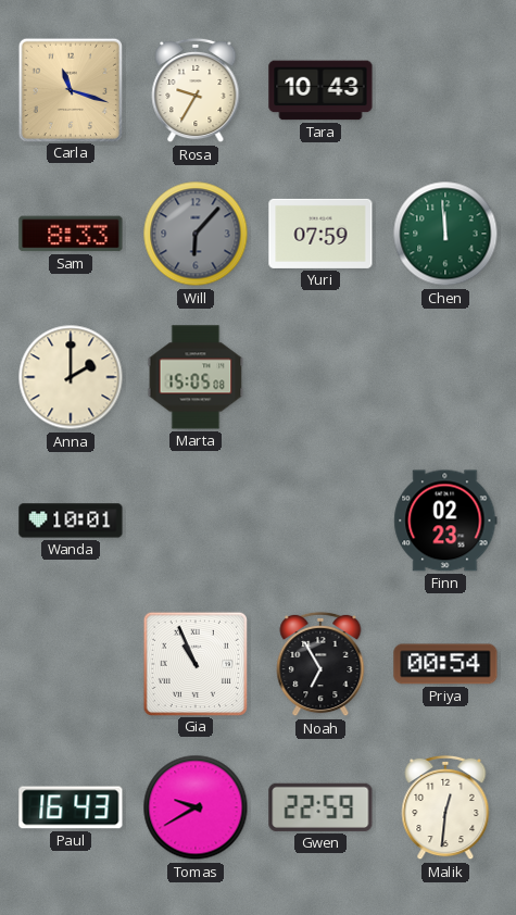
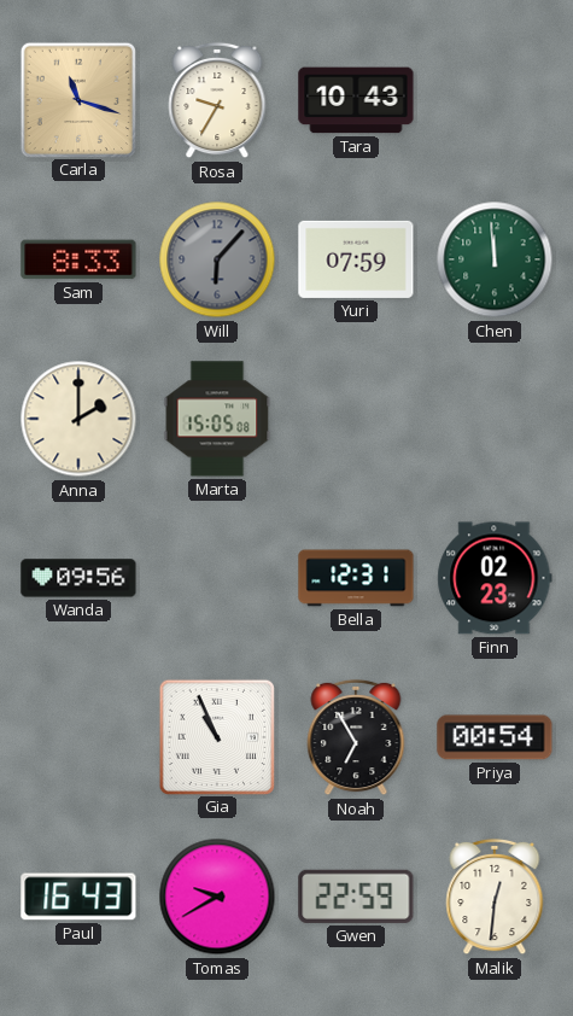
Wanda: 10:01 -> 09:56 (78, 578)
Bella: none -> 12:31 (356, 578)
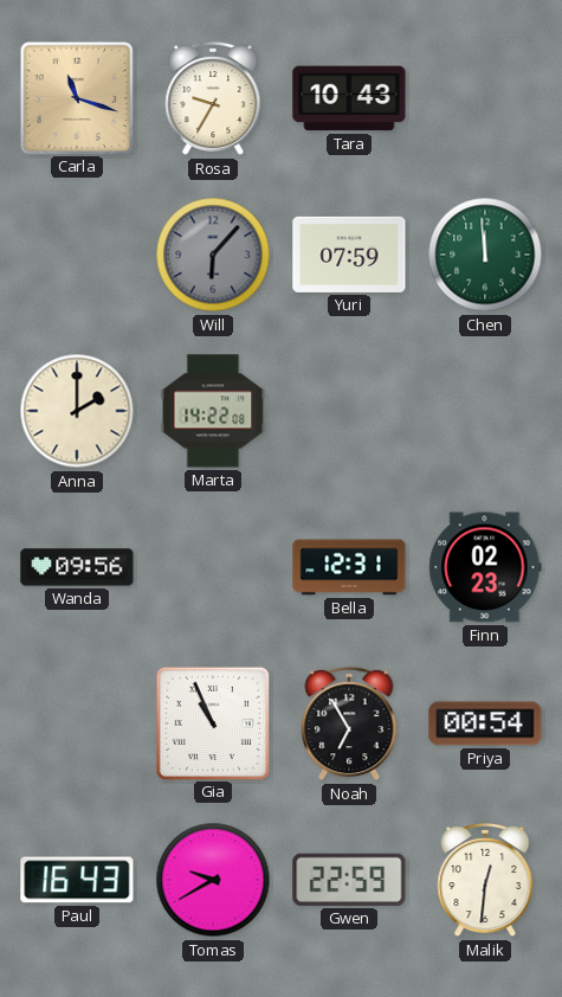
Sam: 8:33 -> none (78, 259)
Marta: 15:05 -> 14:22 (213, 411)
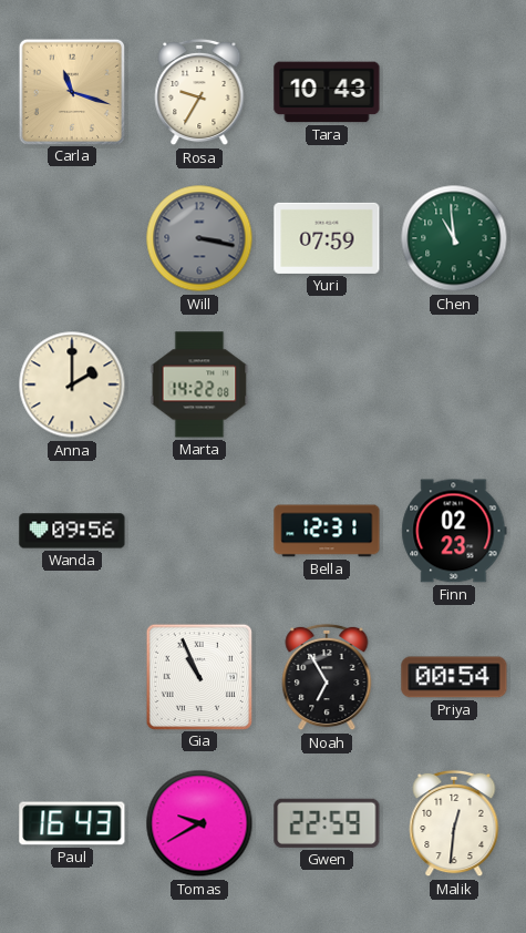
Will: 6:07 -> 3:17 (199, 238)
Chen: 11:59 -> 10:59 (454, 238)
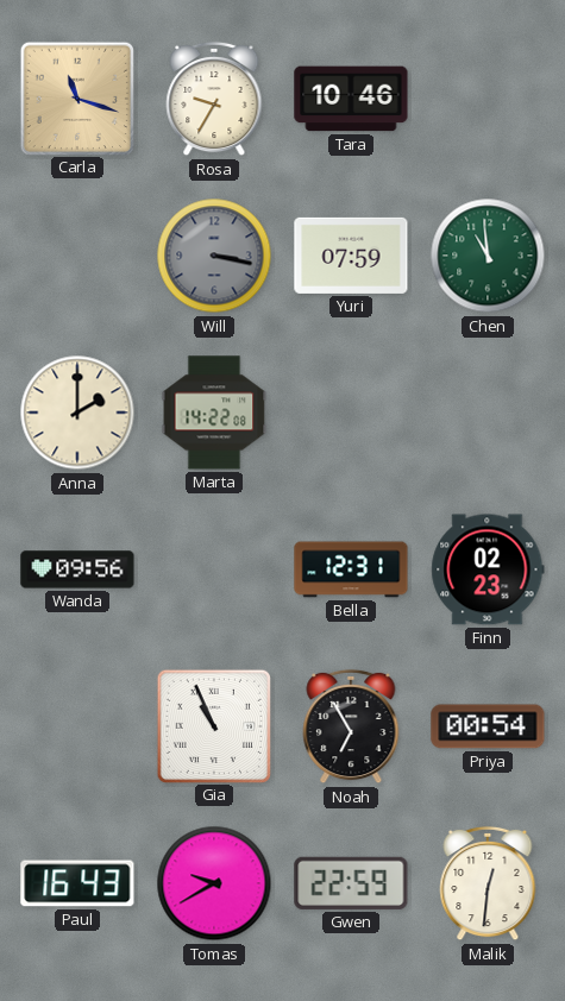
Tara: 10:43 -> 10:46 (351, 99)
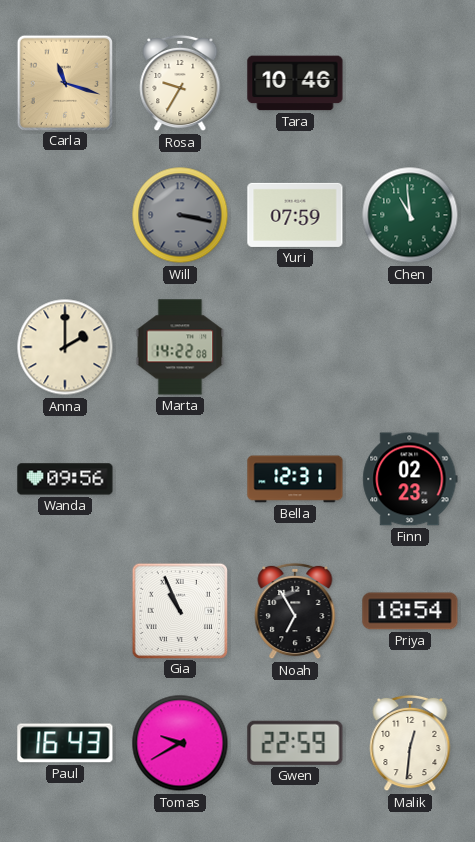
Priya: 00:54 -> 18:54 (410, 611)
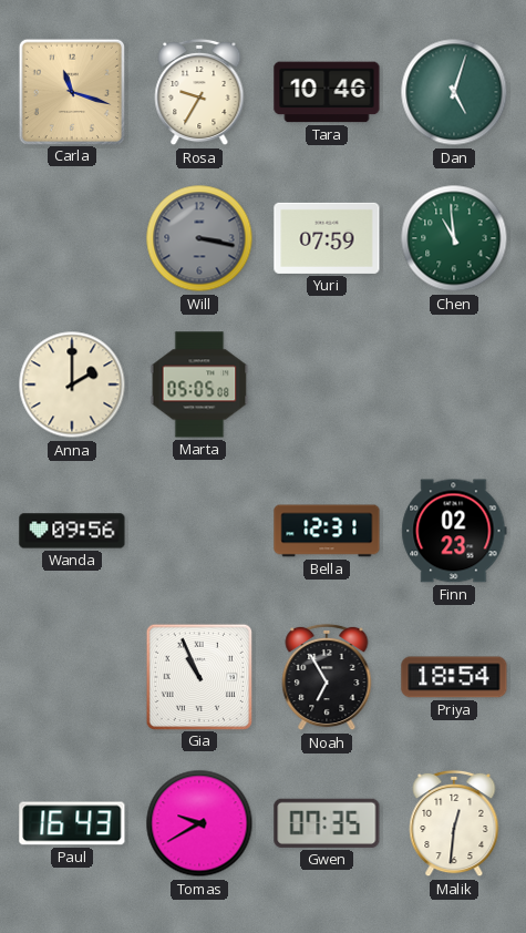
Dan: none -> 5:03 (454, 92)
Marta: 14:22 -> 05:05 (199, 385)
Gwen: 22:59 -> 07:35 (327, 823)
